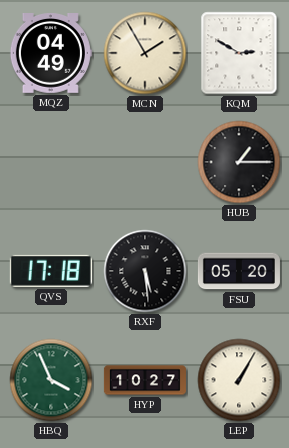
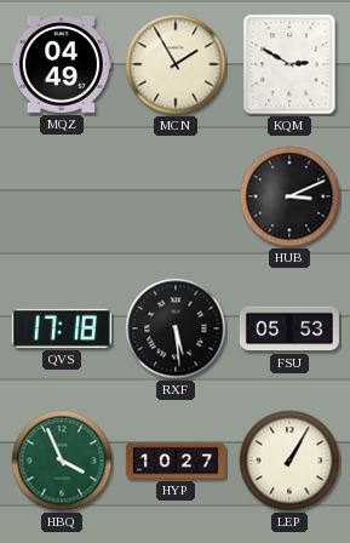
HUB: 1:15 -> 3:11 (289, 196)
FSU: 05:20 -> 05:53 (289, 328)
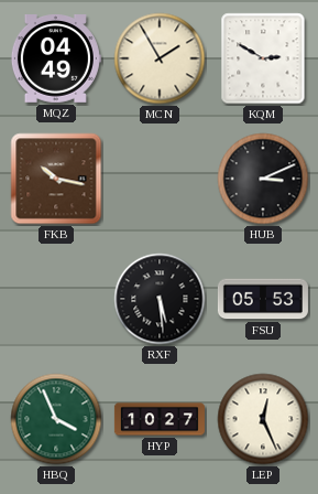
FKB: none -> 10:17 (56, 179)
QVS: 17:18 -> none (62, 328)
LEP: 1:05 -> 12:26 (263, 419)
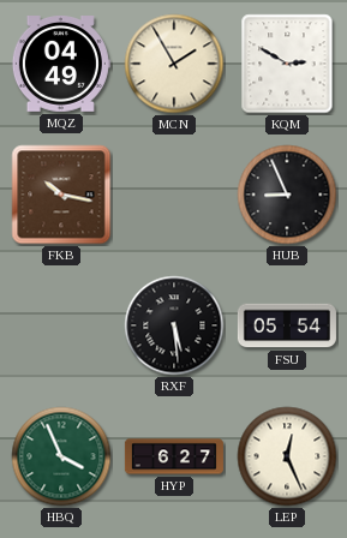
HUB: 3:11 -> 8:56 (287, 195)
FSU: 05:53 -> 05:54 (287, 325)
HYP: 10:27 -> 6:27 (174, 456)
